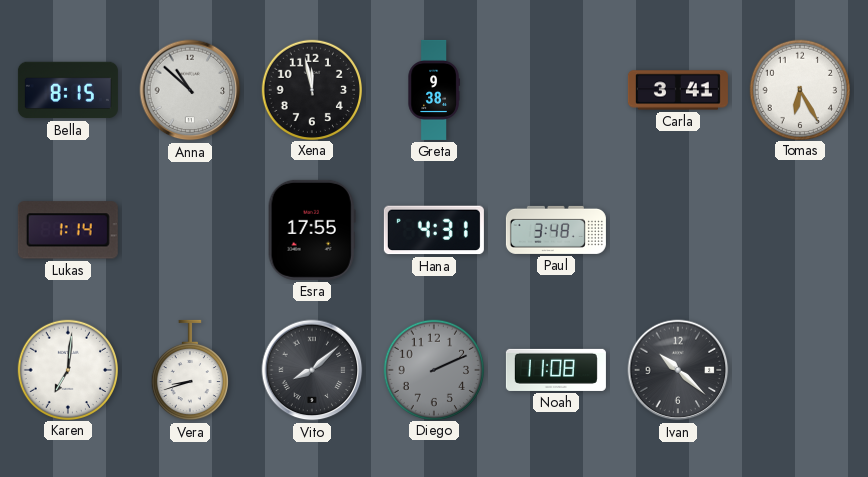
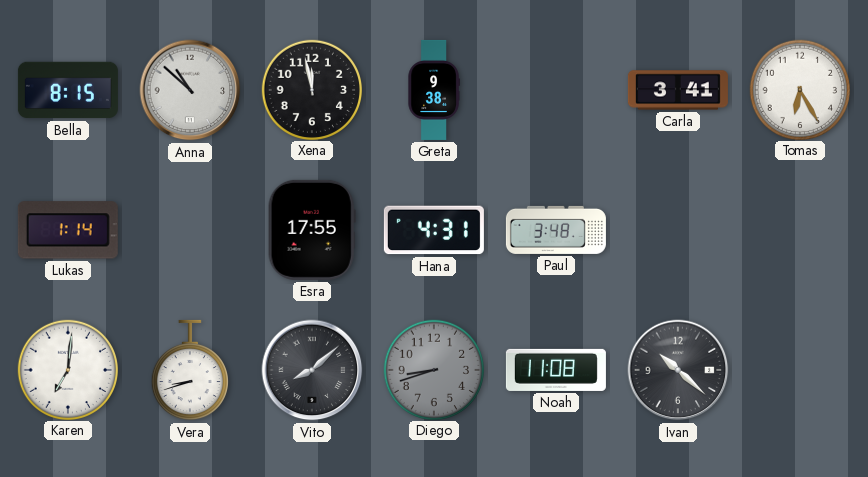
Diego: 2:11 -> 8:42 (433, 369)
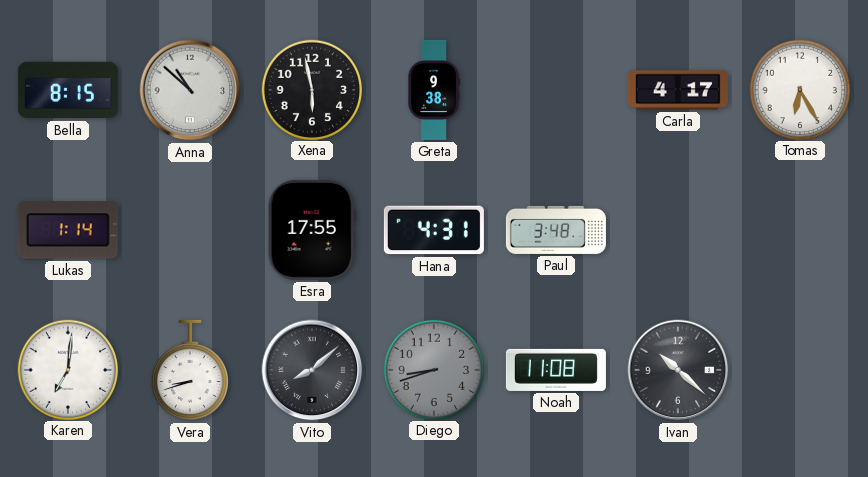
Xena: 11:58 -> 5:58 (311, 89)
Carla: 3:41 -> 4:17 (678, 90)
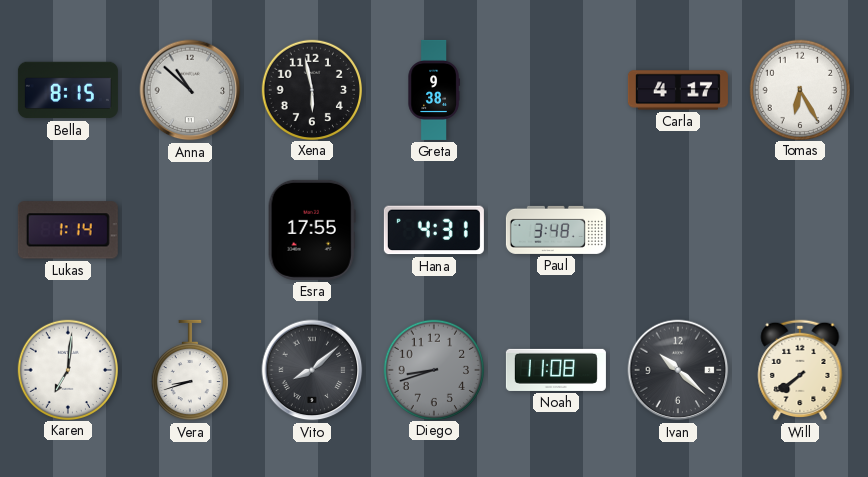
Will: none -> 7:39 (800, 370)
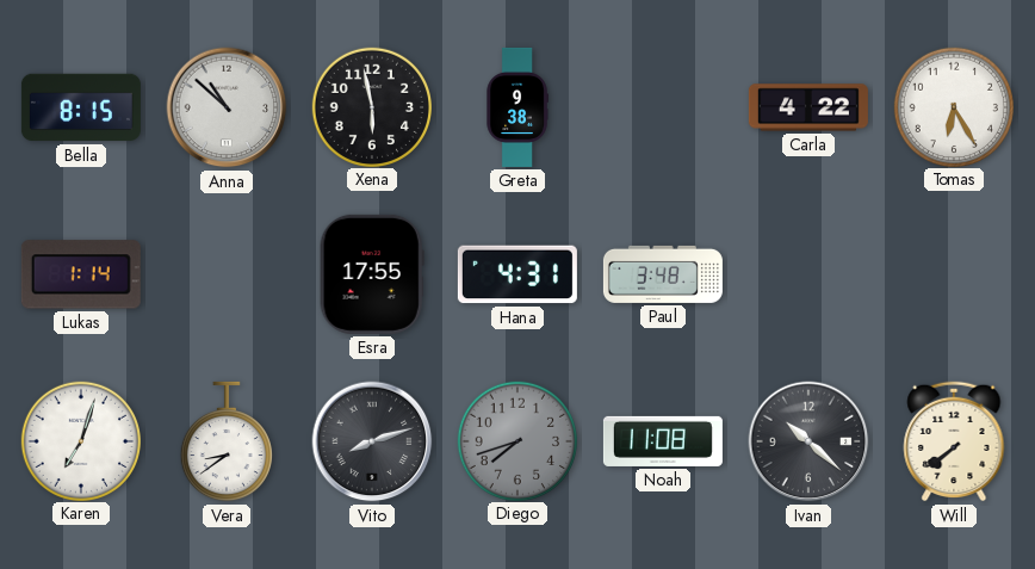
Carla: 4:17 -> 4:22 (808, 107)
Karen: 7:01 -> 7:03 (80, 440)
Vera: 8:42 -> 8:39 (227, 441)
Vito: 8:08 -> 8:12 (372, 441)
Diego: 8:42 -> 7:42 (516, 440)
